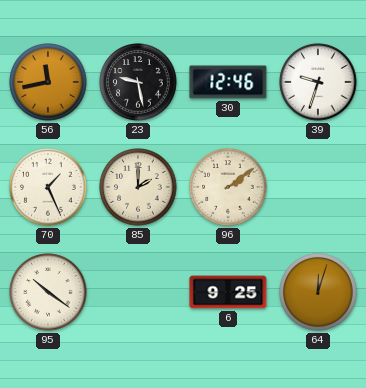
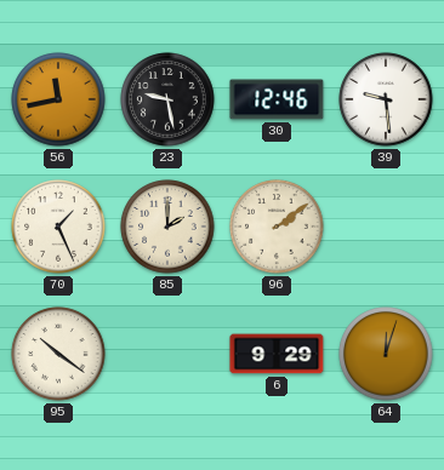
39: 9:33 -> 9:29 (386, 99)
6: 9:25 -> 9:29 (277, 354)
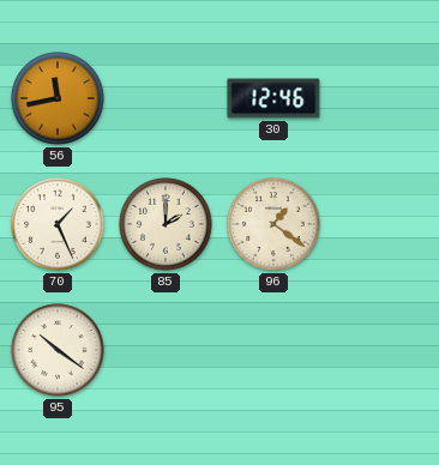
23: 9:28 -> none (167, 99)
39: 9:29 -> none (386, 99)
96: 2:09 -> 1:21 (273, 224)
6: 9:29 -> none (277, 354)
64: 12:03 -> none (386, 354)
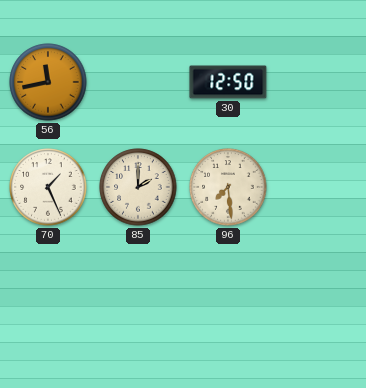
30: 12:46 -> 12:50 (228, 82)
96: 1:21 -> 7:29 (228, 187)
95: 10:21 -> none (58, 350)
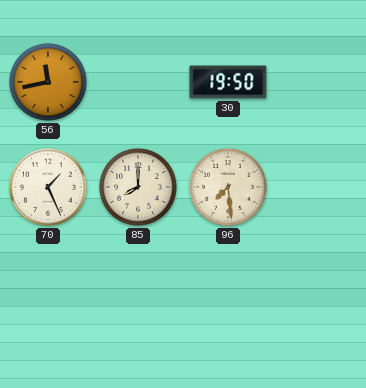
30: 12:50 -> 19:50 (228, 82)
85: 2:00 -> 8:00 (138, 187)
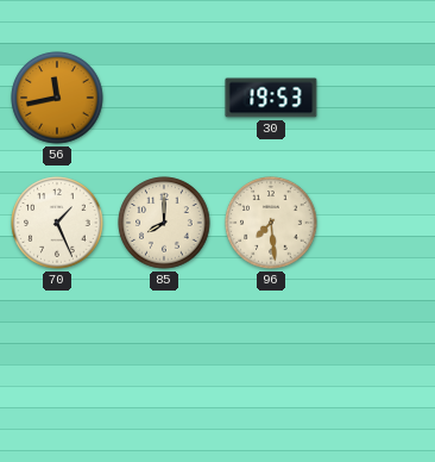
30: 19:50 -> 19:53 (271, 98)
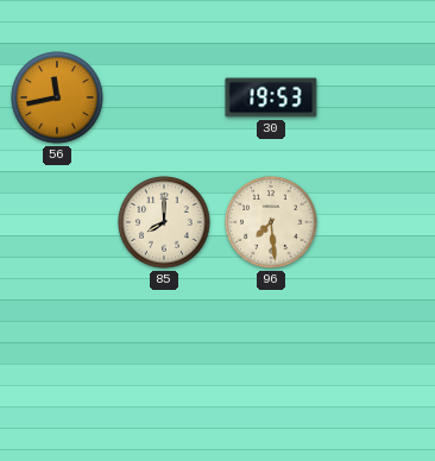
70: 1:26 -> none (57, 223)
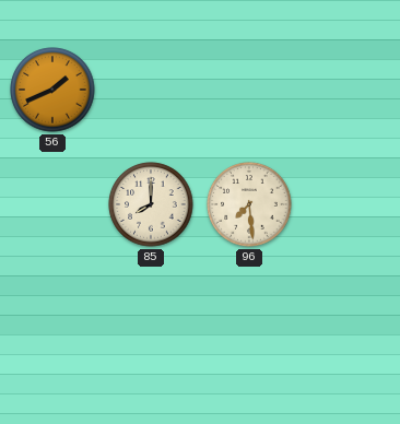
56: 11:43 -> 1:41 (52, 90)
30: 19:53 -> none (271, 97)
